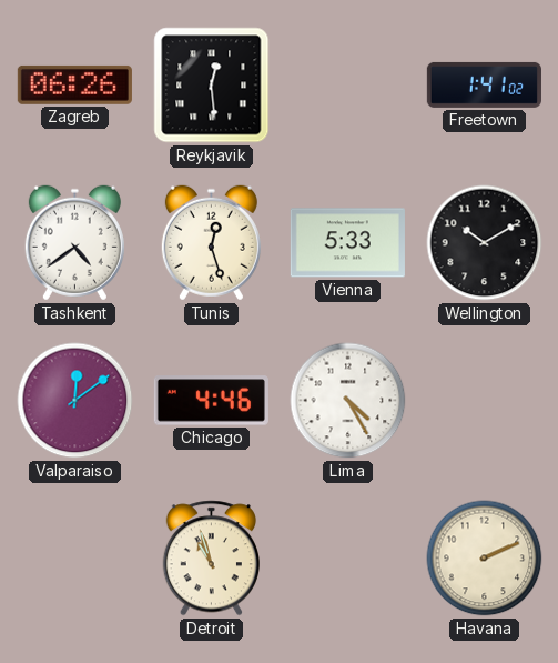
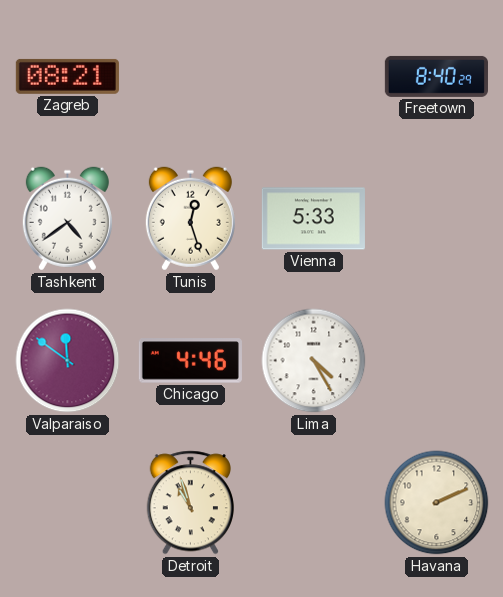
Zagreb: 06:26 -> 08:21 (67, 76)
Reykjavik: 12:29 -> none (212, 86)
Freetown: 1:41 -> 8:40 (436, 76)
Wellington: 10:10 -> none (485, 243)
Valparaiso: 12:09 -> 11:51 (68, 361)
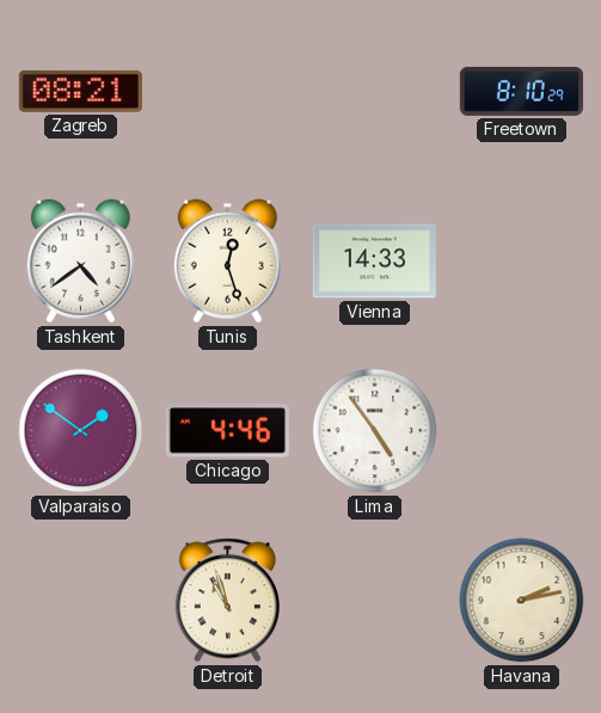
Freetown: 8:40 -> 8:10 (521, 91)
Vienna: 5:33 -> 14:33 (374, 262)
Valparaiso: 11:51 -> 1:51 (81, 431)
Lima: 4:25 -> 4:54 (375, 431)
Havana: 2:11 -> 2:13 (522, 601)
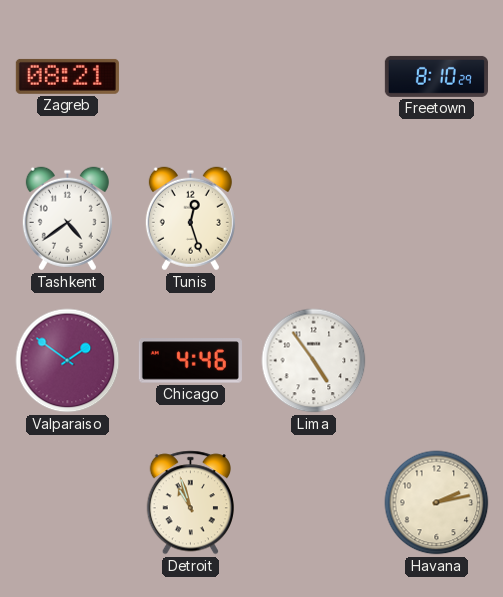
Vienna: 14:33 -> none (374, 262)
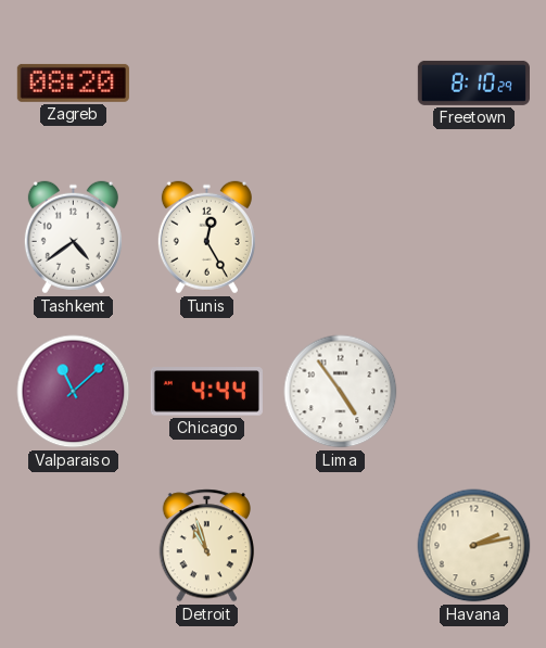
Zagreb: 08:21 -> 08:20 (73, 82)
Tunis: 12:27 -> 12:25 (206, 238)
Valparaiso: 1:51 -> 11:08 (74, 392)
Chicago: 4:46 -> 4:44 (206, 392)
